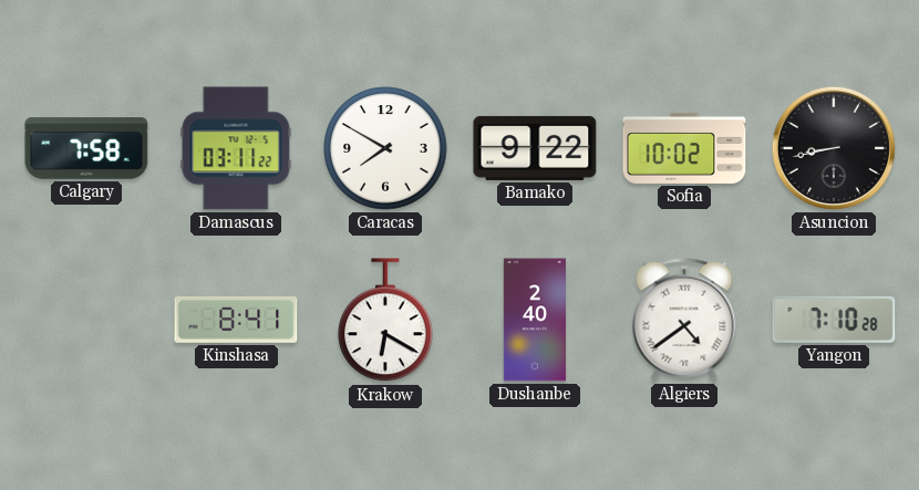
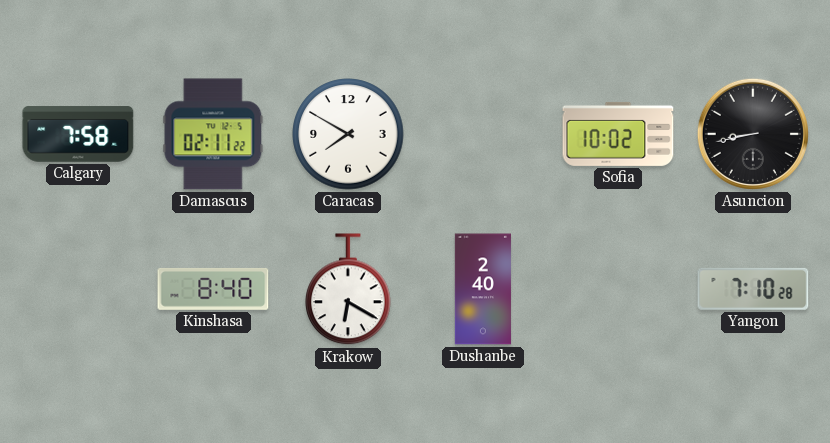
Damascus: 03:11 -> 02:11 (213, 134)
Bamako: 9:22 -> none (535, 148)
Kinshasa: 8:41 -> 8:40 (213, 289)
Algiers: 4:39 -> none (684, 320)
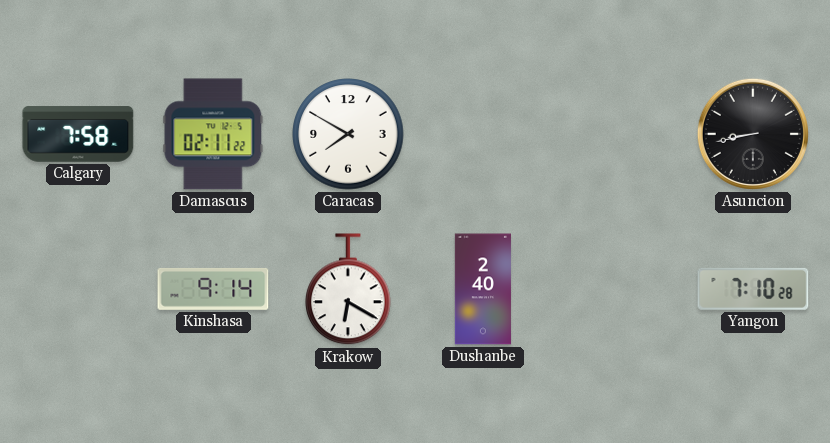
Sofia: 10:02 -> none (618, 134)
Kinshasa: 8:40 -> 9:14 (213, 289)
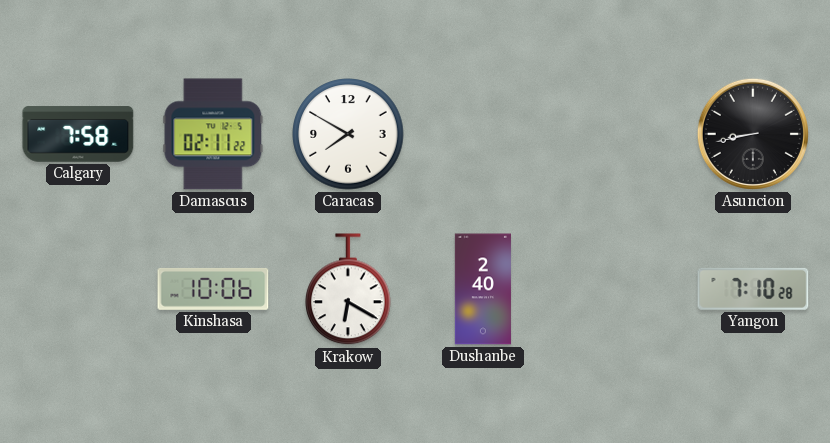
Kinshasa: 9:14 -> 10:06 (213, 289)
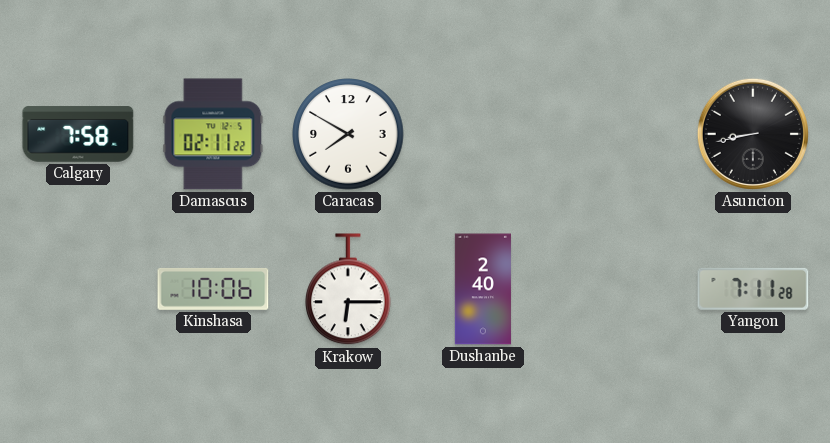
Krakow: 6:20 -> 6:15 (349, 290)
Yangon: 7:10 -> 7:11 (753, 289)
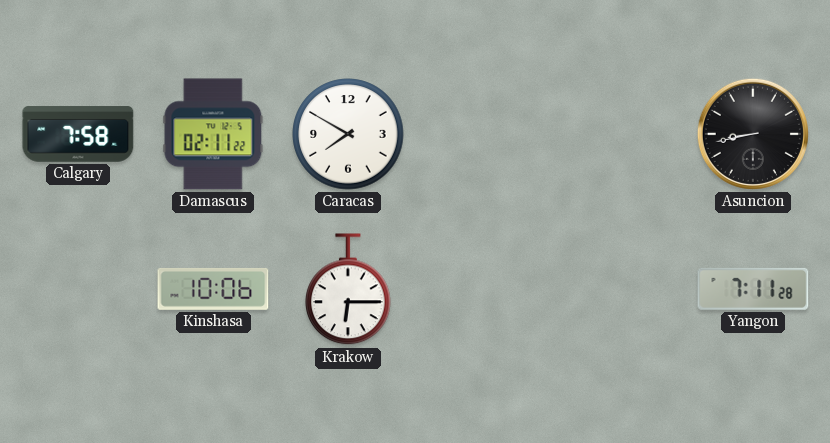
Dushanbe: 2:40 -> none (483, 289)
